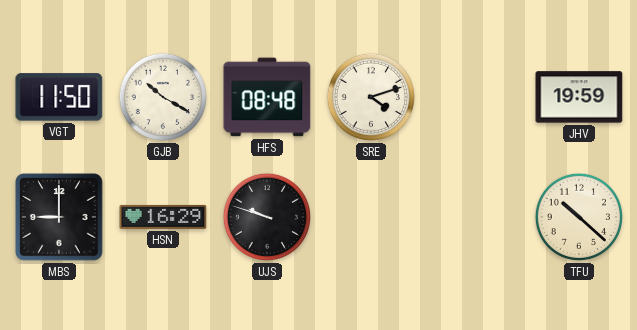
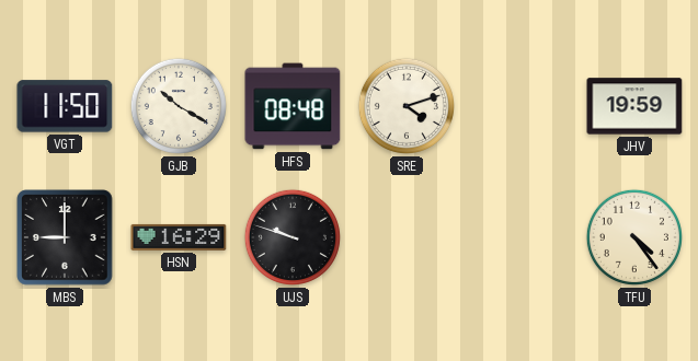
TFU: 10:22 -> 4:24 (634, 237)
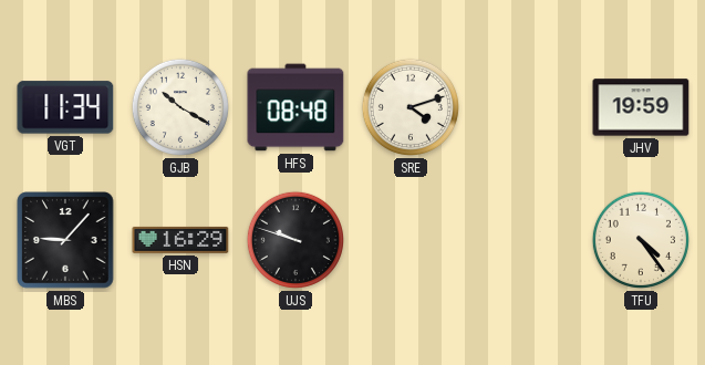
VGT: 11:50 -> 11:34 (65, 107)
MBS: 9:00 -> 9:07 (65, 240)
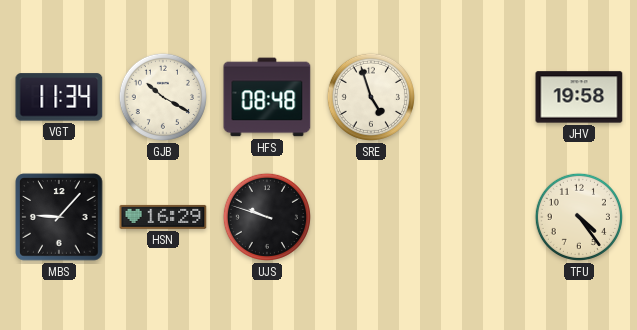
SRE: 4:12 -> 4:57 (371, 97)
JHV: 19:59 -> 19:58 (579, 97)
